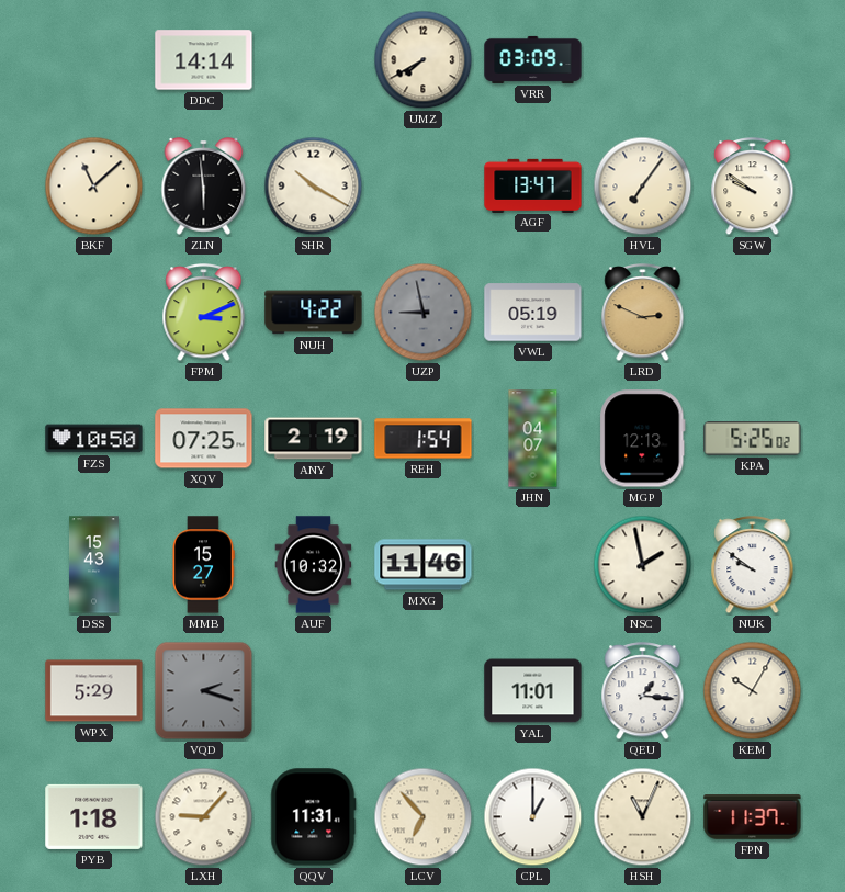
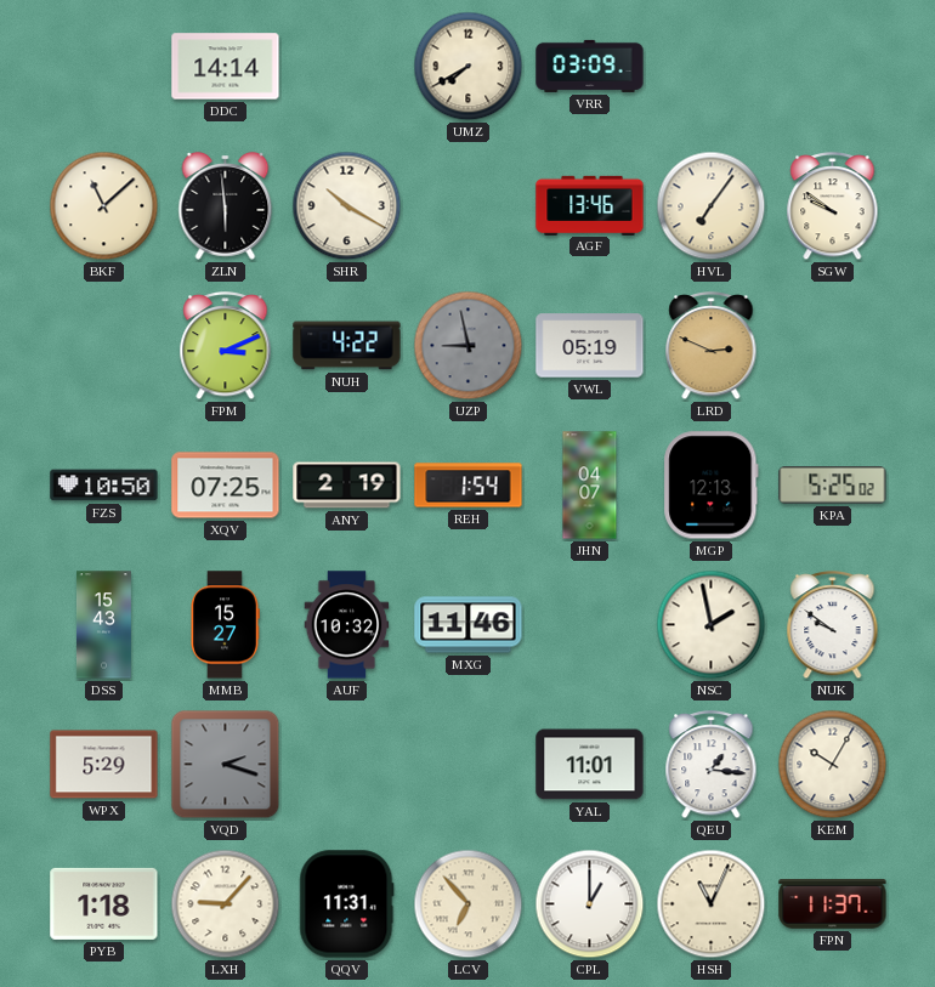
AGF: 13:47 -> 13:46 (590, 205)
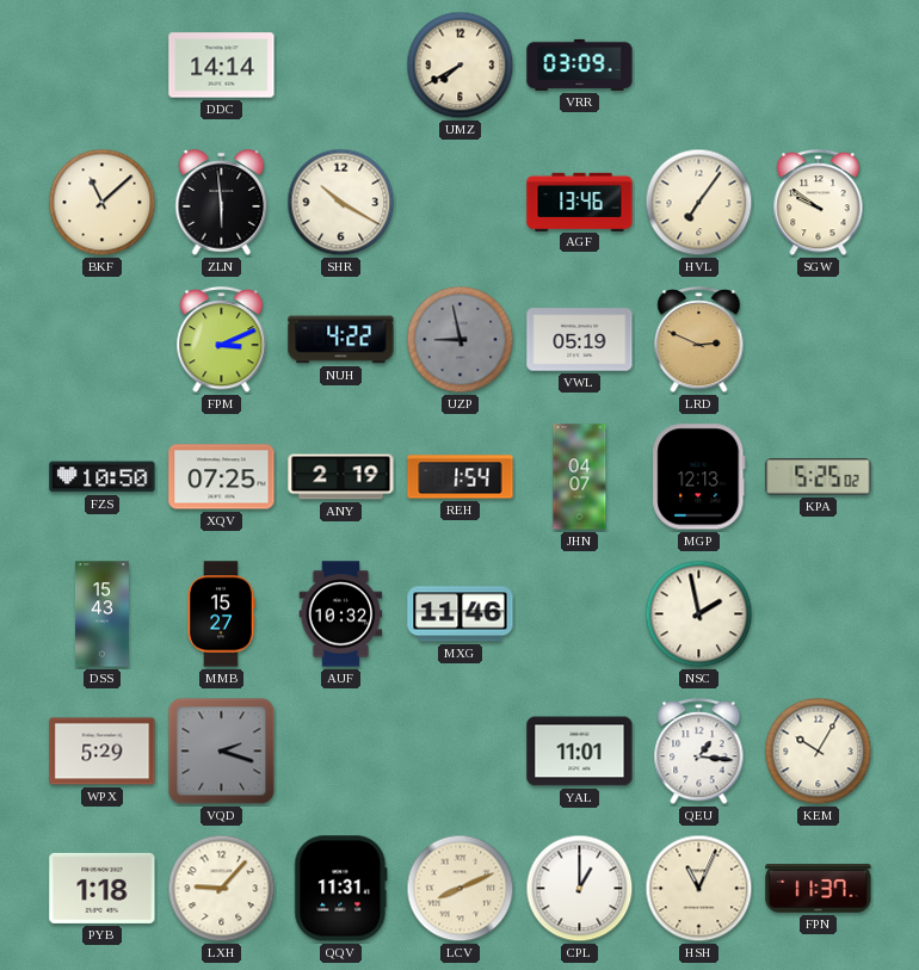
NUK: 9:51 -> none (833, 626)
LCV: 6:53 -> 8:11 (461, 889)
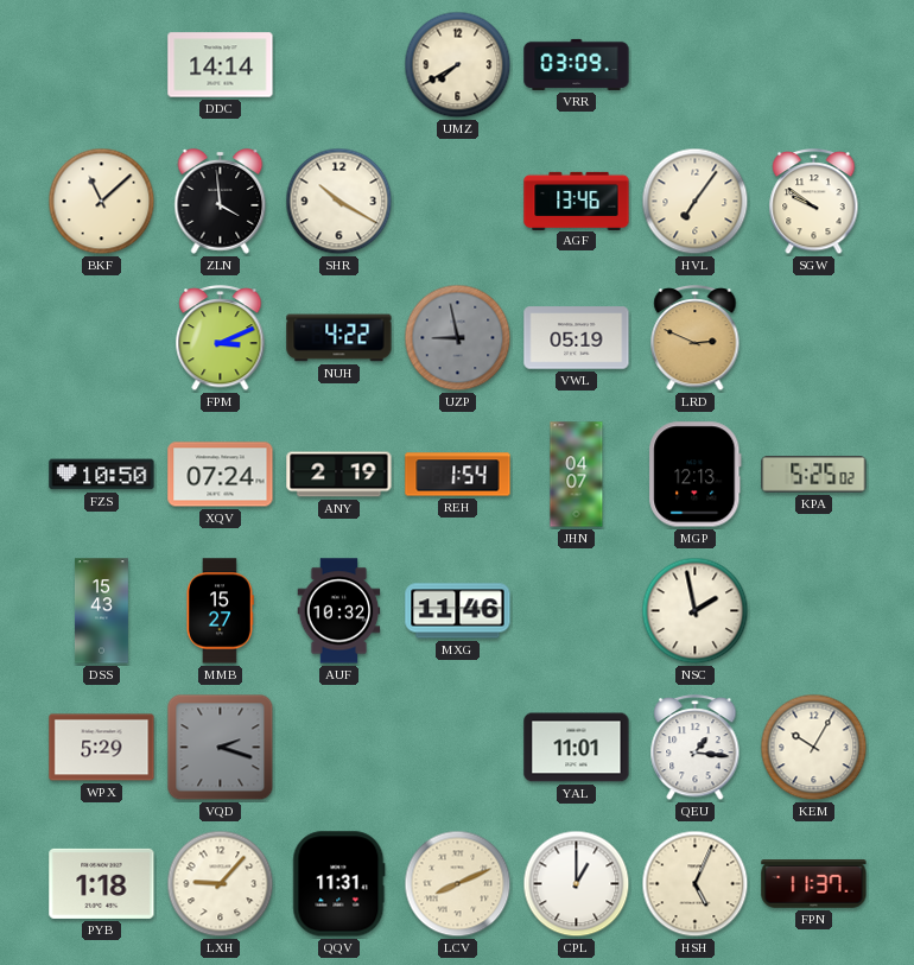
ZLN: 5:59 -> 3:59 (221, 202)
XQV: 07:25 -> 07:24 (221, 475)
HSH: 11:04 -> 5:04 (696, 884)
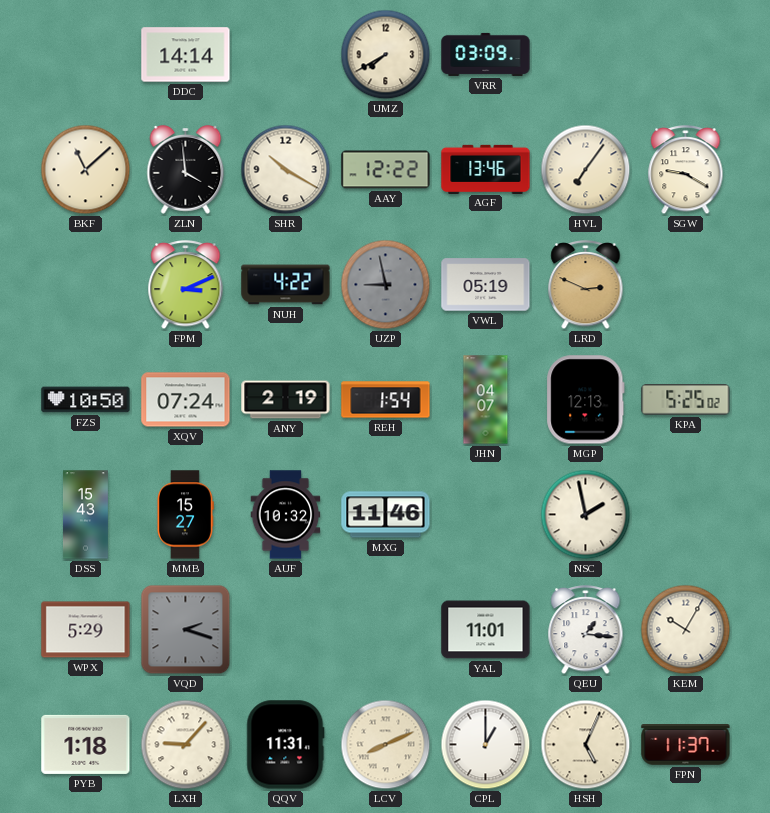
AAY: none -> 12:22 (386, 170)
SGW: 9:51 -> 9:20 (686, 171)
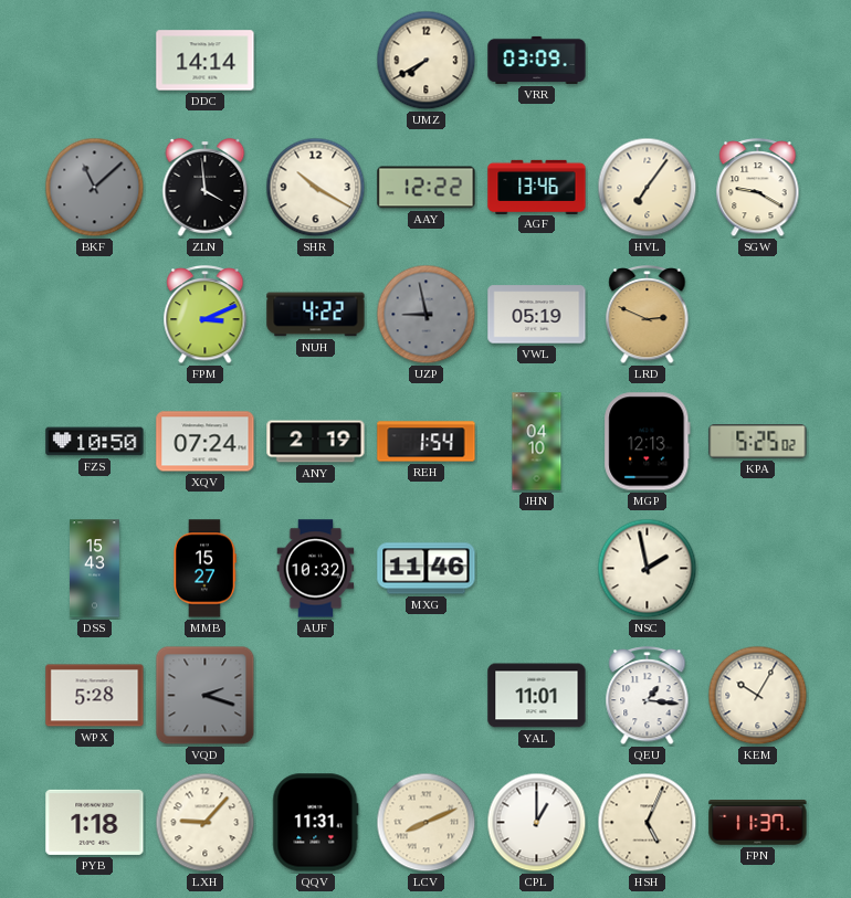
BKF dial: cream -> grey (95, 188)
JHN: 04:07 -> 04:10 (537, 442)
WPX: 5:29 -> 5:28 (95, 696)
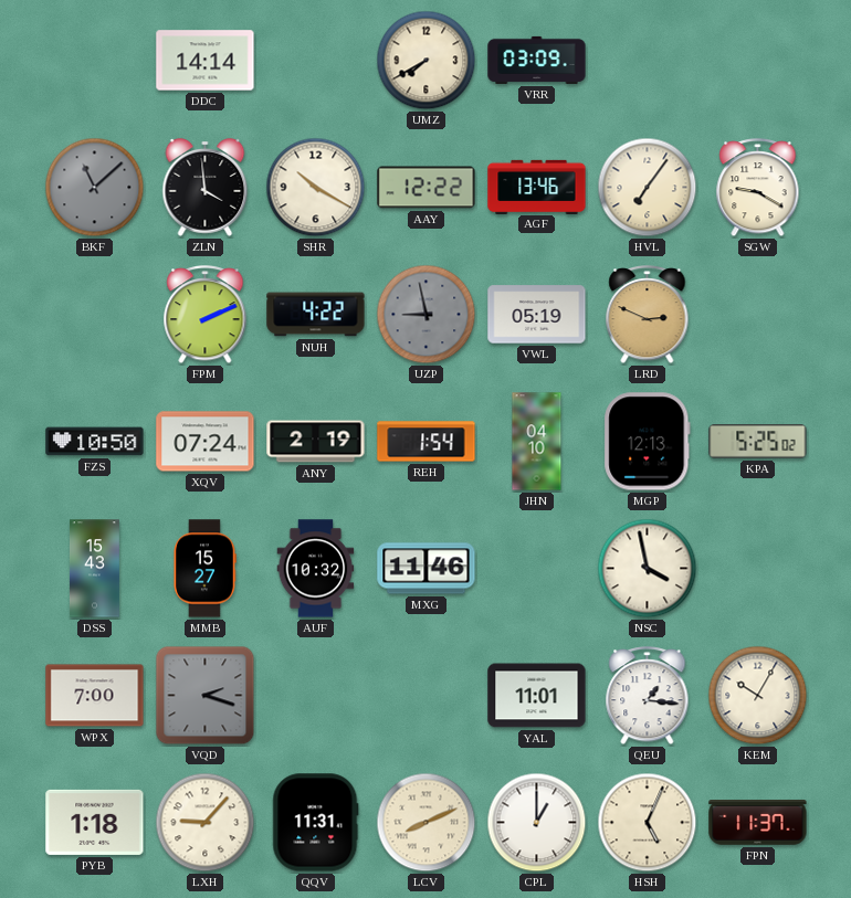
FPM: 3:11 -> 2:11 (206, 316)
NSC: 1:58 -> 3:58 (648, 569)
WPX: 5:28 -> 7:00 (95, 696)
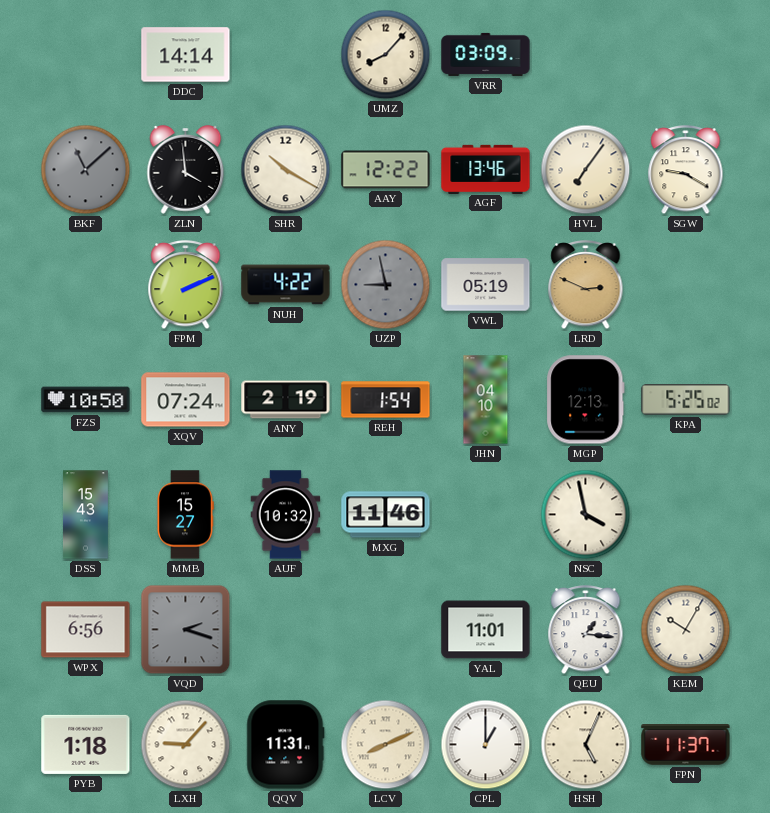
UMZ: 7:40 -> 8:07 (386, 55)
WPX: 7:00 -> 6:56 (86, 630)
